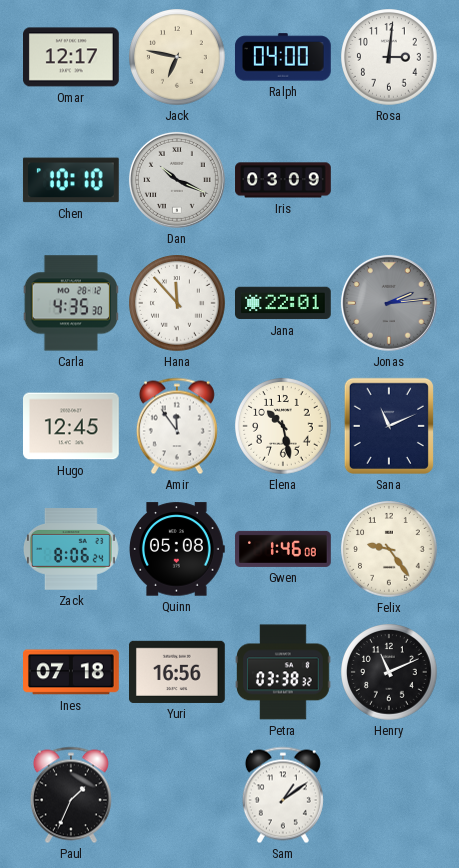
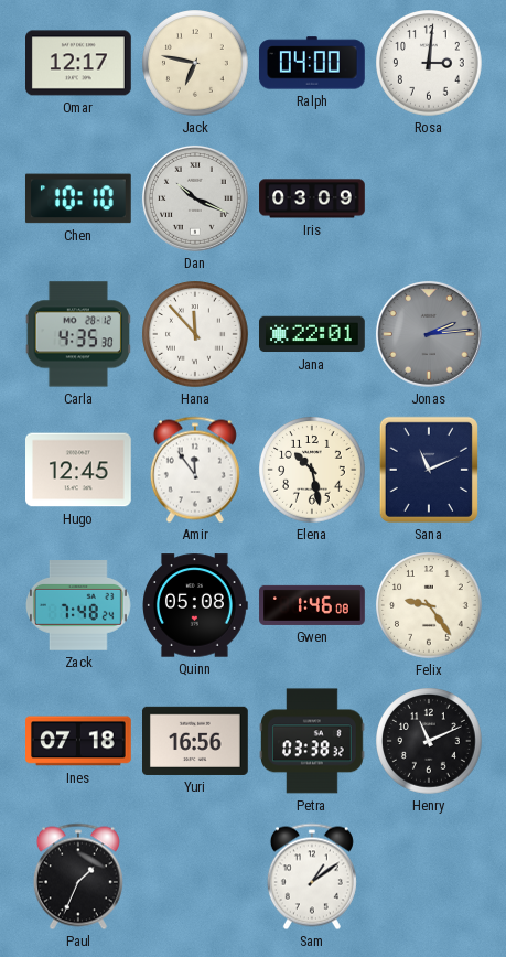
Zack: 8:06 -> 7:48 (78, 605)
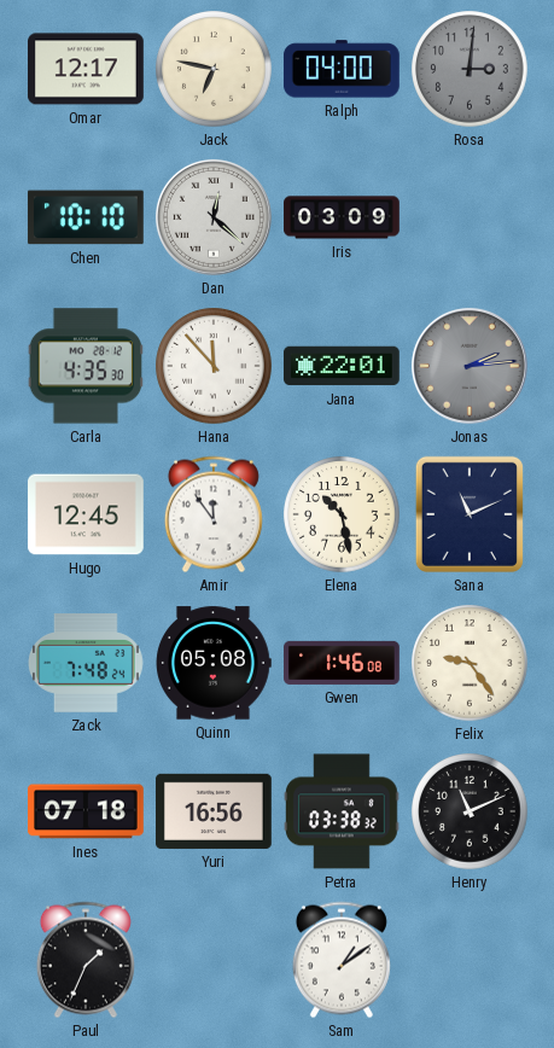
Rosa dial: white -> grey (470, 69)
Dan: 10:19 -> 12:22 (214, 217)
